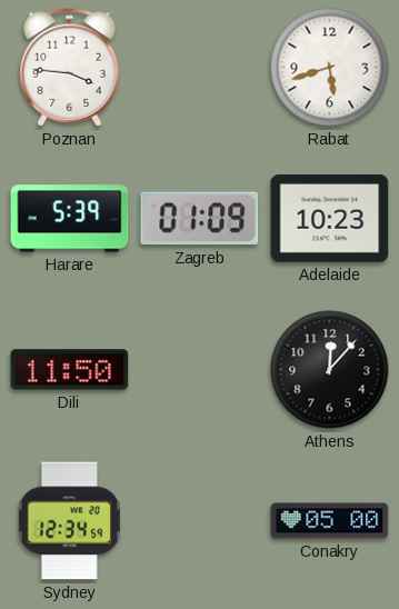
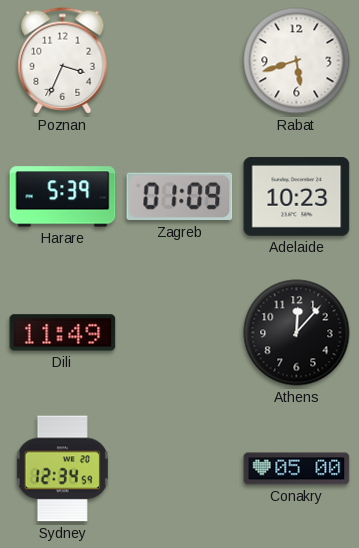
Poznan: 3:46 -> 3:34 (63, 61)
Dili: 11:50 -> 11:49 (63, 333)
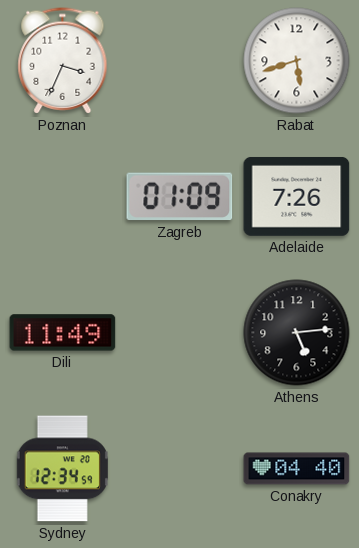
Harare: 5:39 -> none (63, 197)
Adelaide: 10:23 -> 7:26 (297, 196)
Athens: 12:07 -> 5:14 (297, 333)
Conakry: 05:00 -> 04:40 (297, 469)
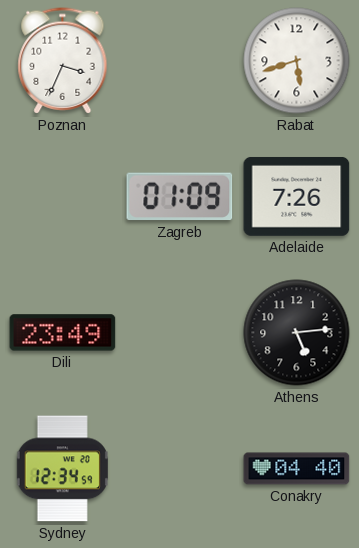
Dili: 11:49 -> 23:49 (63, 333)
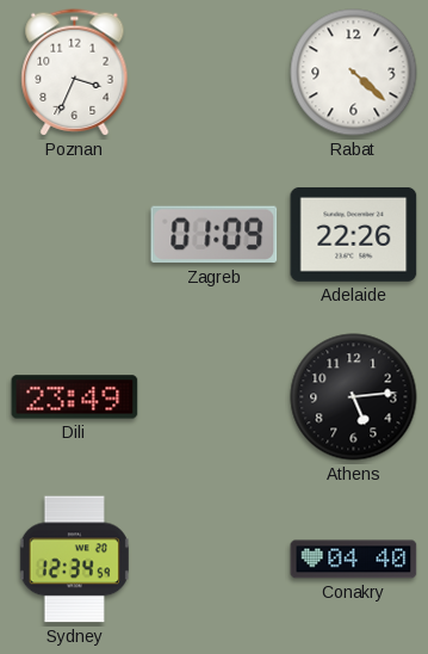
Rabat: 5:42 -> 4:22 (354, 73)
Adelaide: 7:26 -> 22:26 (354, 234)
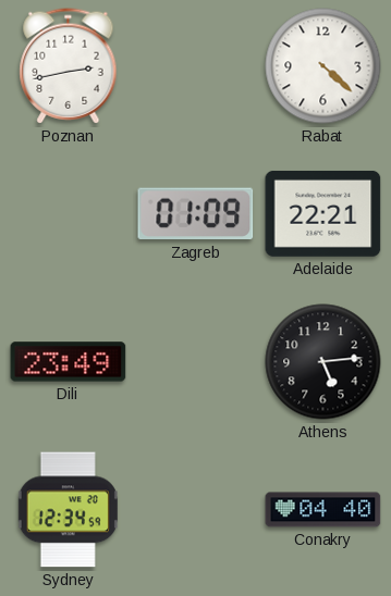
Poznan: 3:34 -> 2:43 (69, 66)
Adelaide: 22:26 -> 22:21 (323, 213)
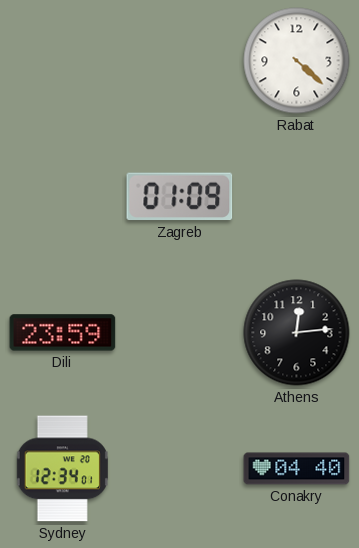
Poznan: 2:43 -> none (69, 66)
Adelaide: 22:21 -> none (323, 213)
Dili: 23:49 -> 23:59 (63, 333)
Athens: 5:14 -> 12:14 (297, 333)
Sydney: 12:34:59 -> 12:34:01 (62, 469)
